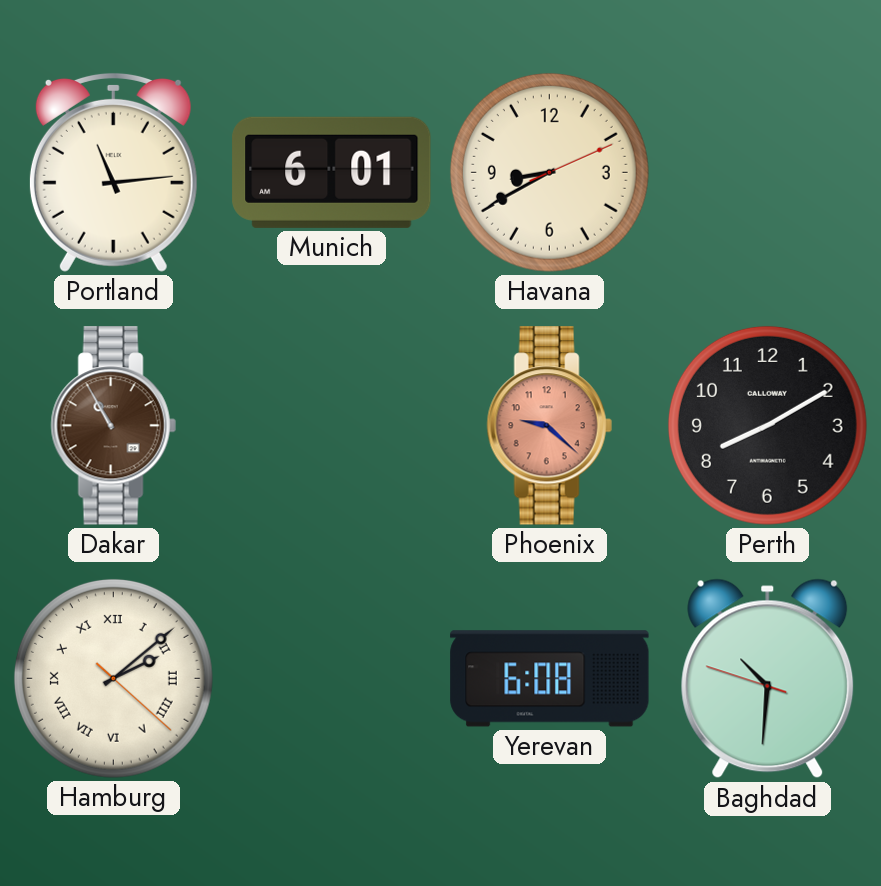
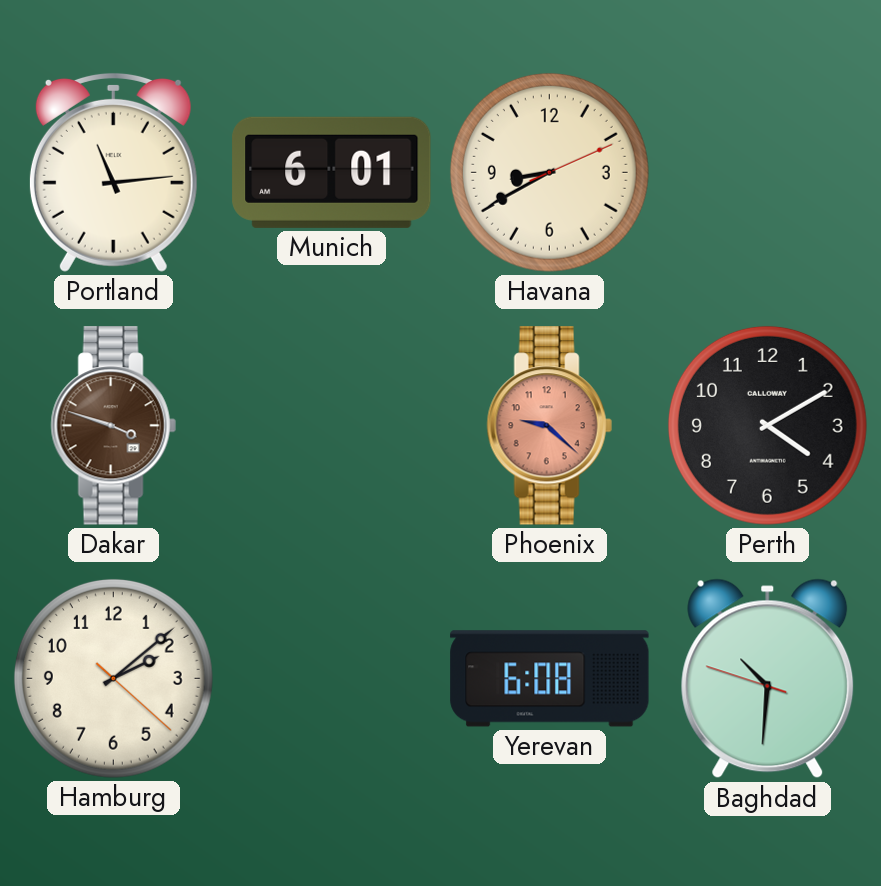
Dakar: 10:55 -> 3:48 (113, 426)
Perth: 8:10 -> 4:10 (767, 425)
Hamburg numerals: Roman -> Arabic (113, 678)
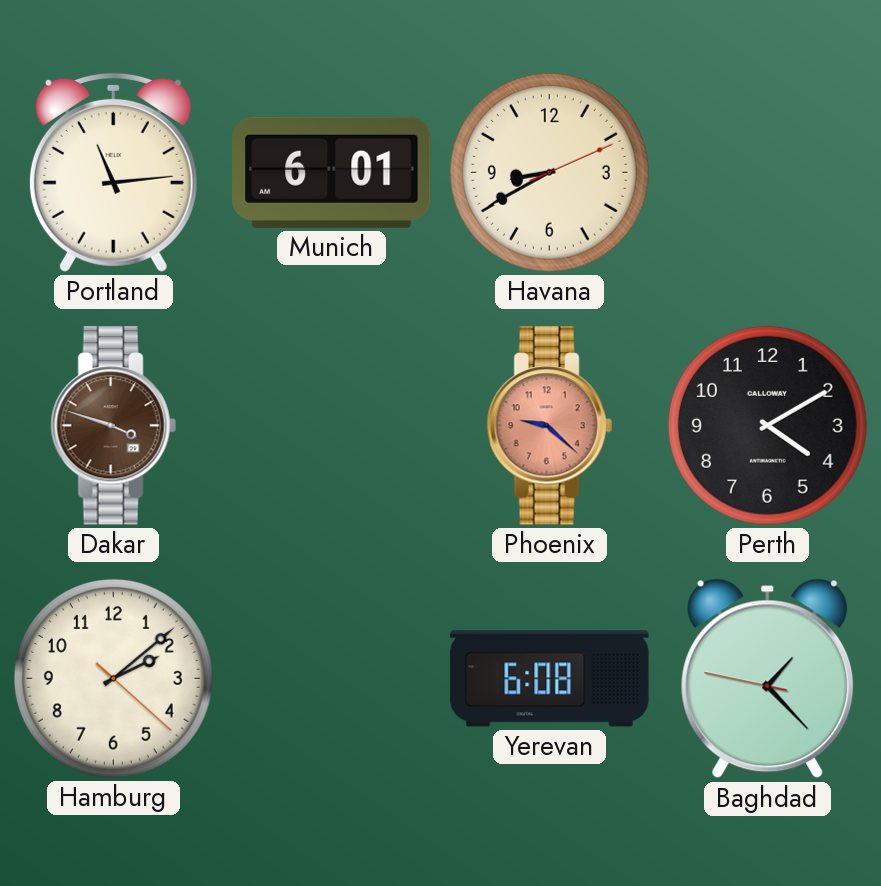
Baghdad: 10:30 -> 1:22 (768, 679)
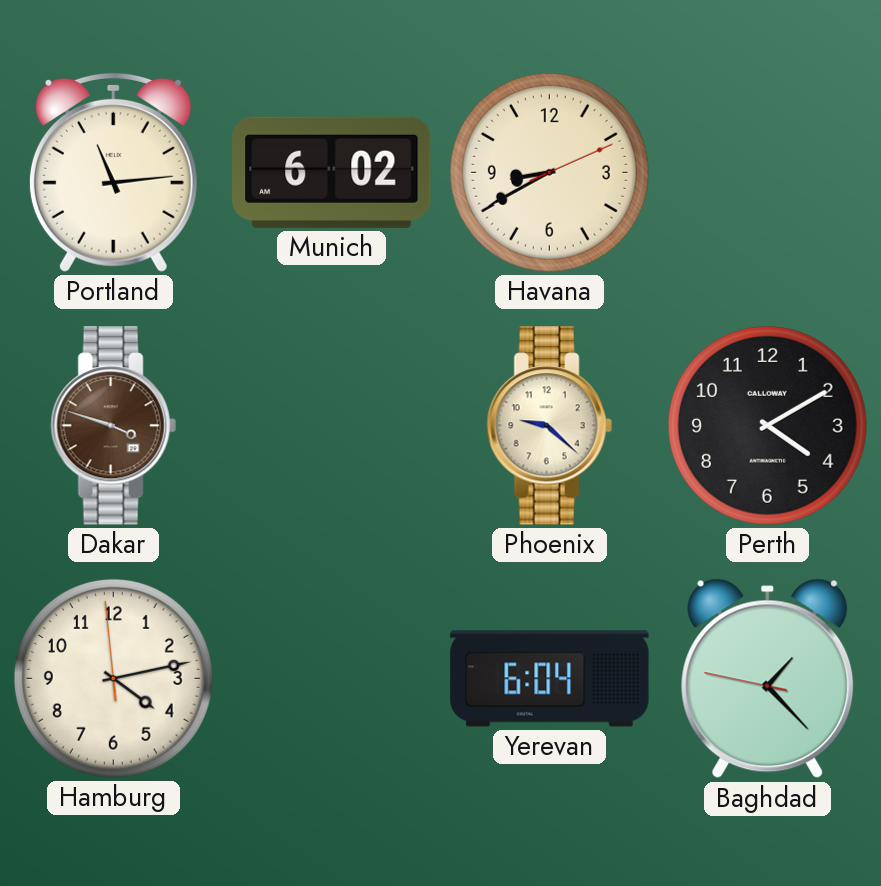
Munich: 6:01 -> 6:02 (332, 172)
Phoenix dial: salmon -> cream (549, 426)
Hamburg: 2:08 -> 4:12 (113, 678)
Yerevan: 6:08 -> 6:04 (550, 679)
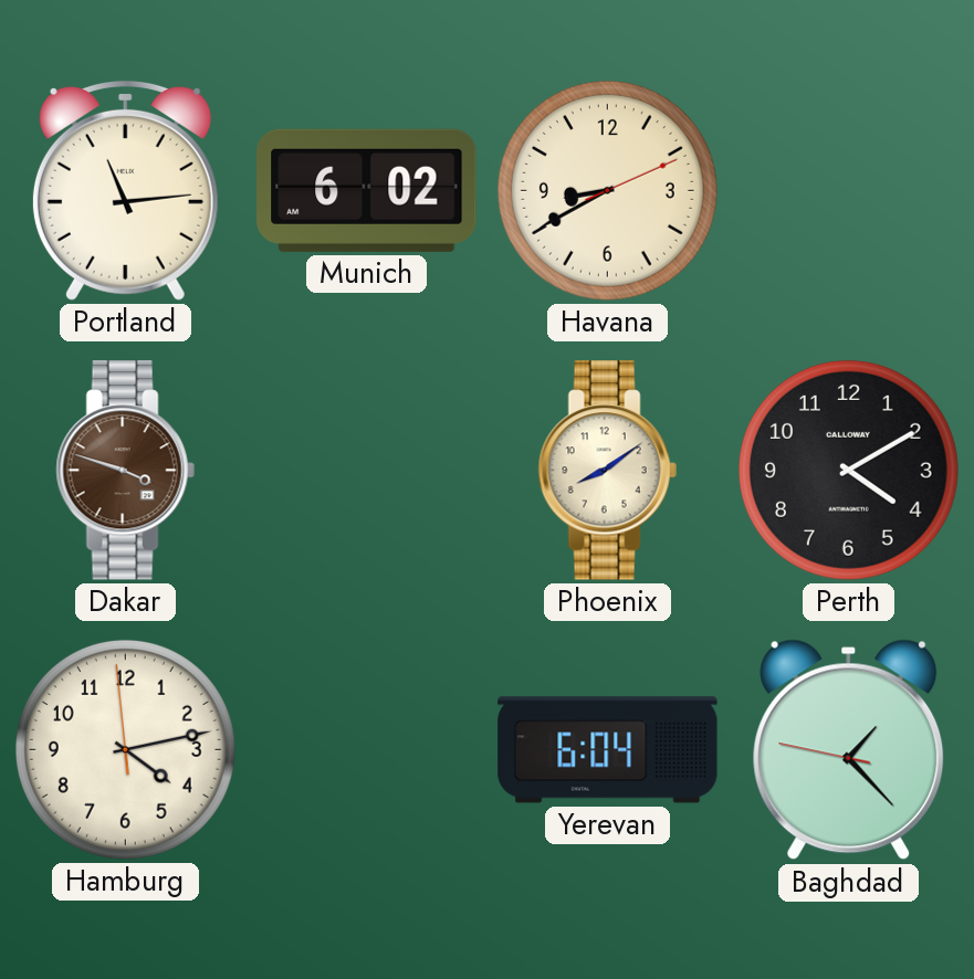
Phoenix: 9:22 -> 8:09 (607, 471)
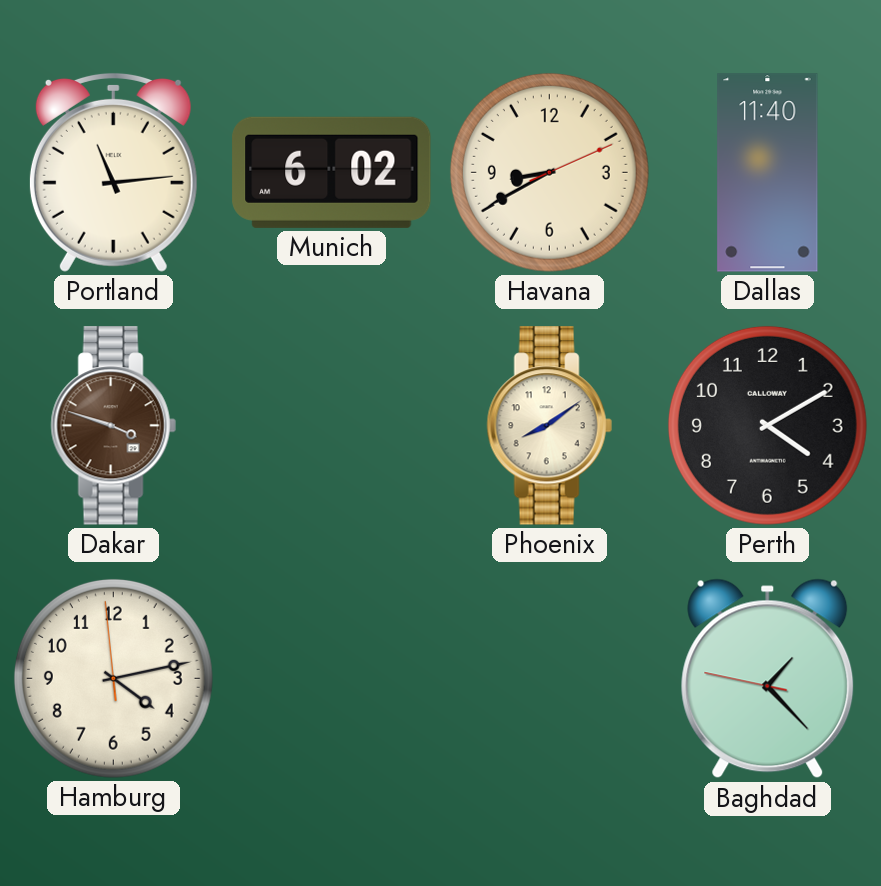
Dallas: none -> 11:40 (768, 173)
Yerevan: 6:04 -> none (608, 750)
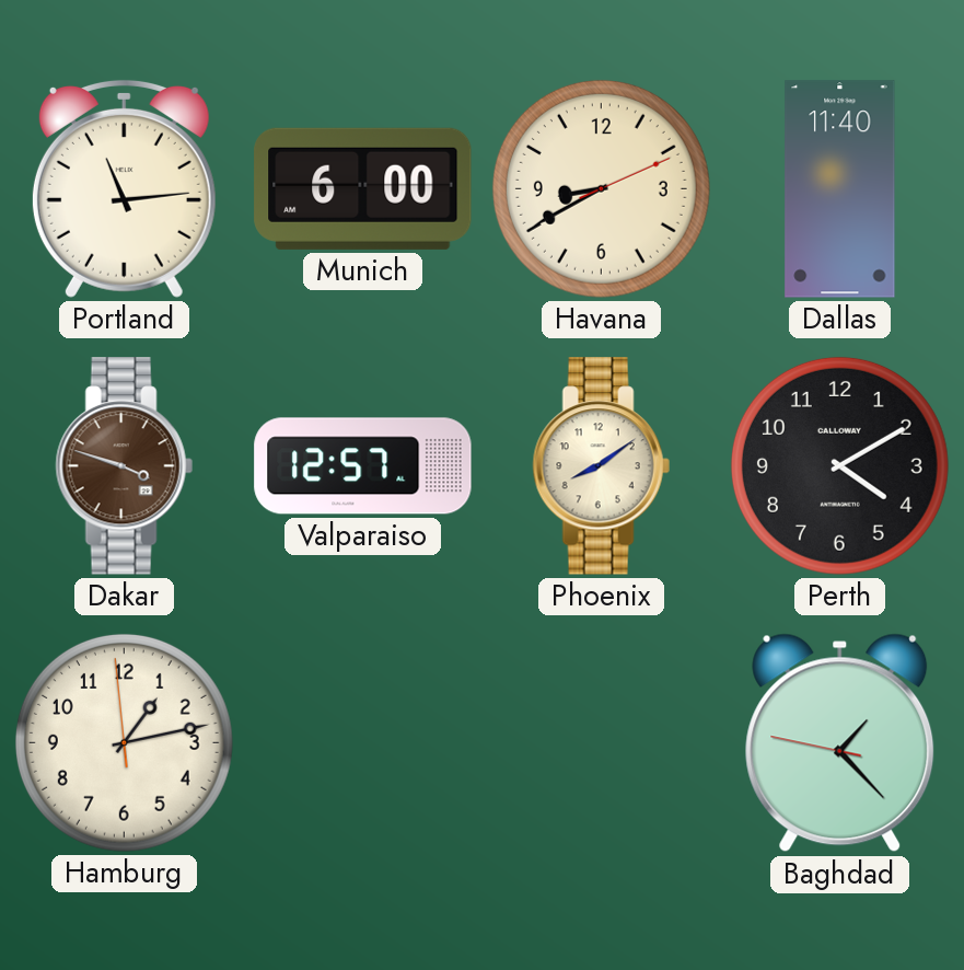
Munich: 6:02 -> 6:00 (363, 188)
Valparaiso: none -> 12:57 (363, 466)
Hamburg: 4:12 -> 1:12 (124, 742)
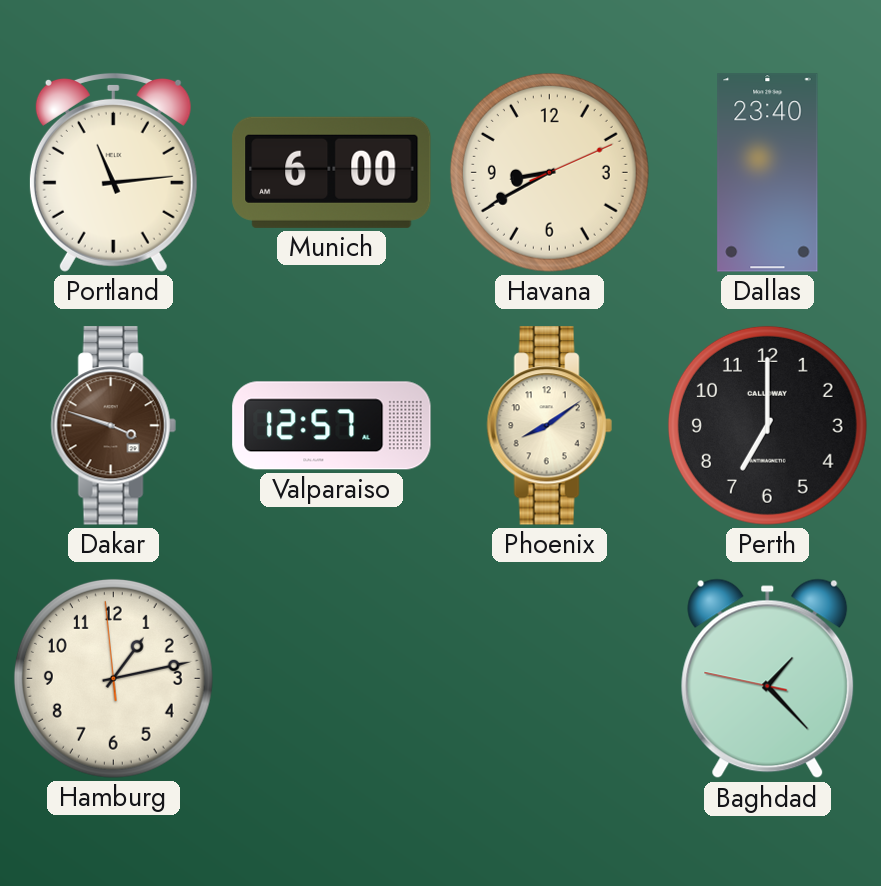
Dallas: 11:40 -> 23:40 (768, 173)
Perth: 4:10 -> 7:00 (767, 425)
